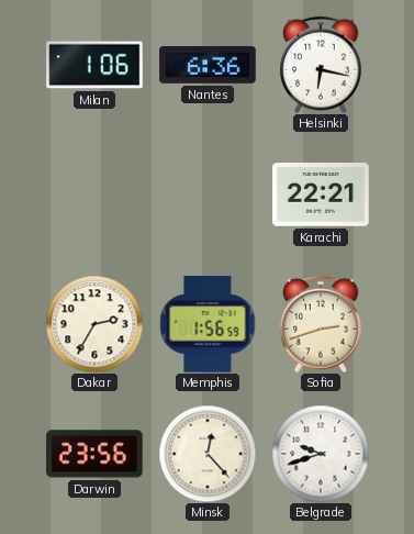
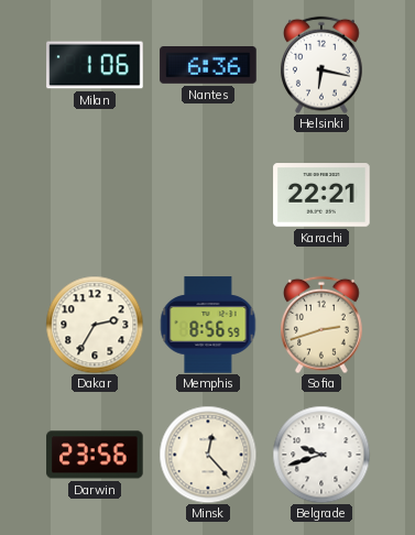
Memphis: 1:56 -> 8:56 (208, 325)
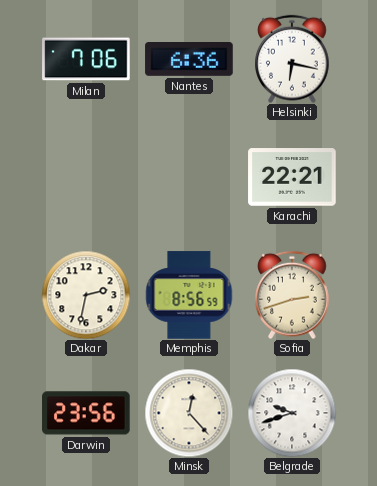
Milan: 1:06 -> 7:06 (86, 59)
Dakar: 2:35 -> 2:32 (86, 295)
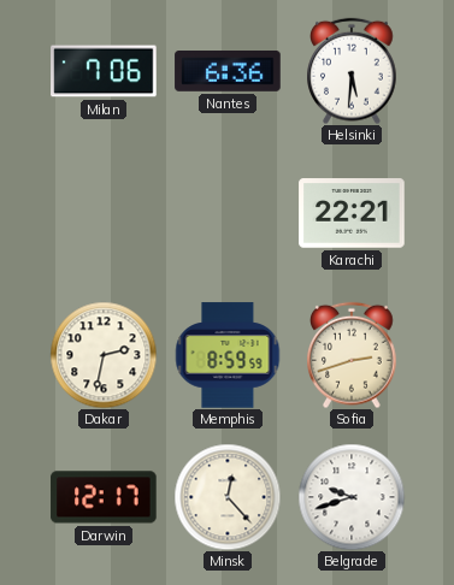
Helsinki: 6:17 -> 5:31 (353, 71)
Memphis: 8:56 -> 8:59 (228, 355)
Darwin: 23:56 -> 12:17 (104, 497)
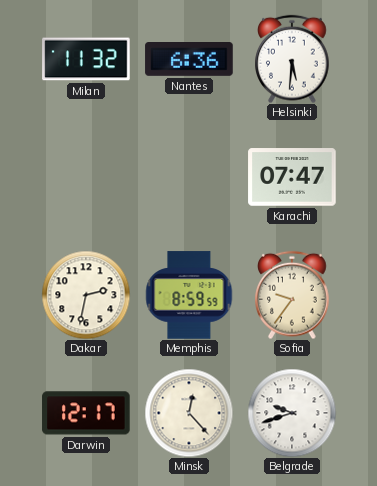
Milan: 7:06 -> 11:32 (86, 59)
Karachi: 22:21 -> 07:47 (292, 177)
Sofia: 2:42 -> 9:36 (293, 295)
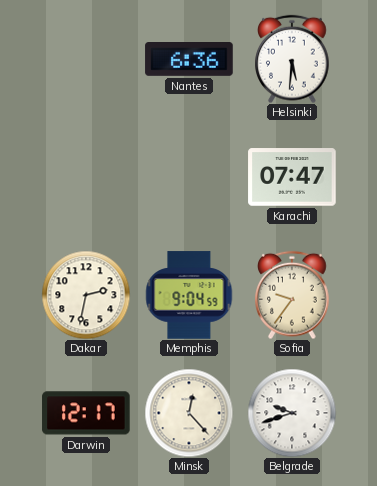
Milan: 11:32 -> none (86, 59)
Memphis: 8:59 -> 9:04 (189, 295)
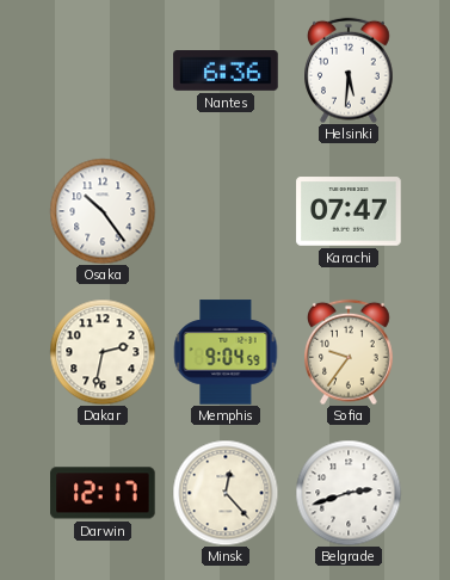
Osaka: none -> 10:24 (103, 211)
Belgrade: 9:42 -> 2:42 (349, 493)
